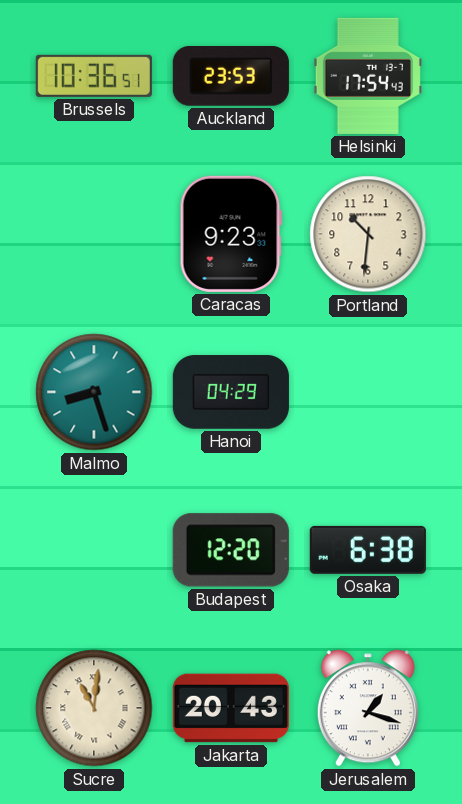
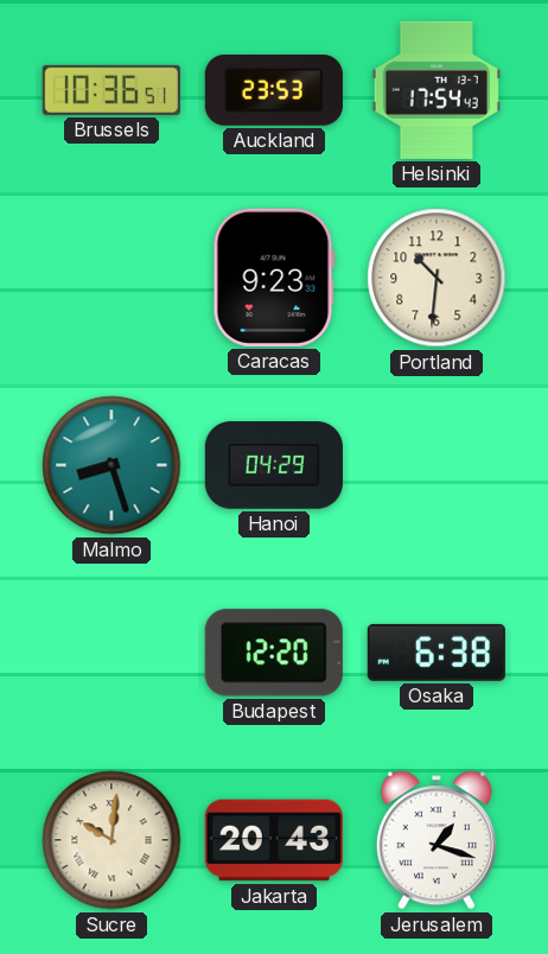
Sucre: 11:01 -> 10:01 (111, 840)
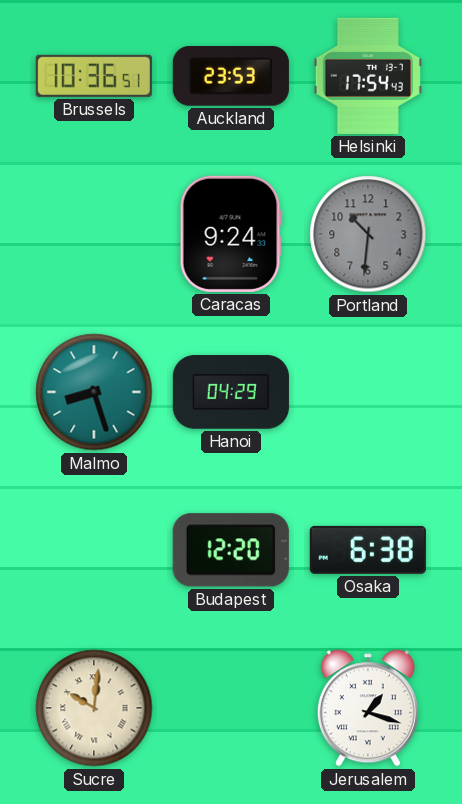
Caracas: 9:23 -> 9:24 (231, 234)
Portland dial: cream -> grey (368, 234)
Jakarta: 20:43 -> none (274, 840)
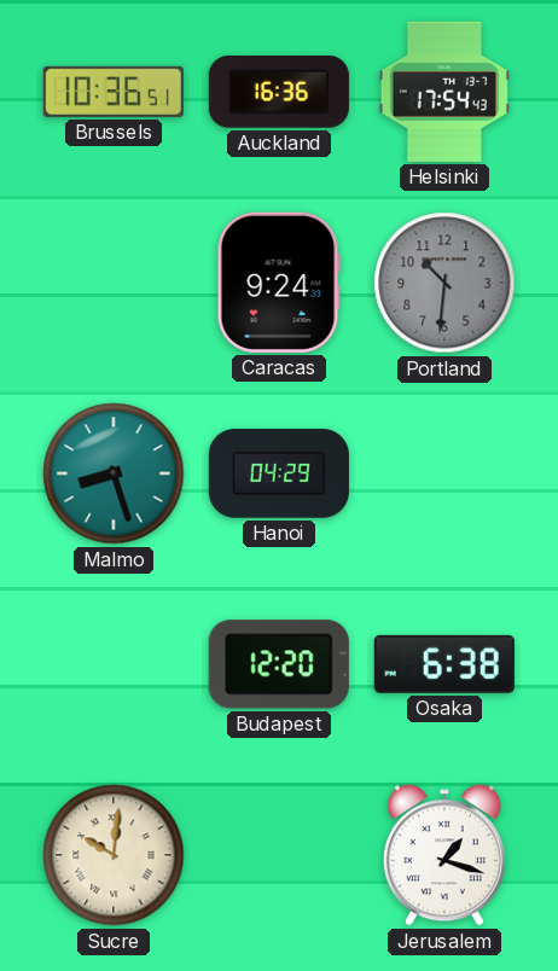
Auckland: 23:53 -> 16:36 (279, 93)
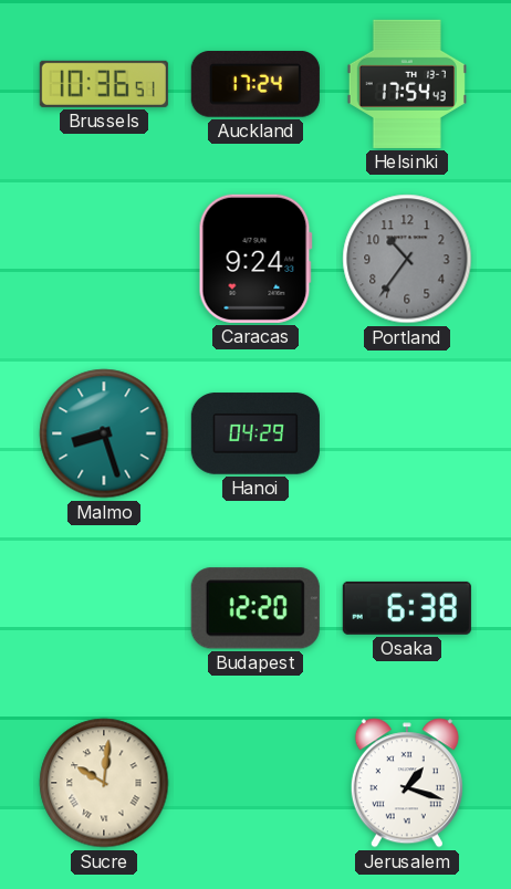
Auckland: 16:36 -> 17:24 (255, 85)
Portland: 10:31 -> 10:36 (407, 259)
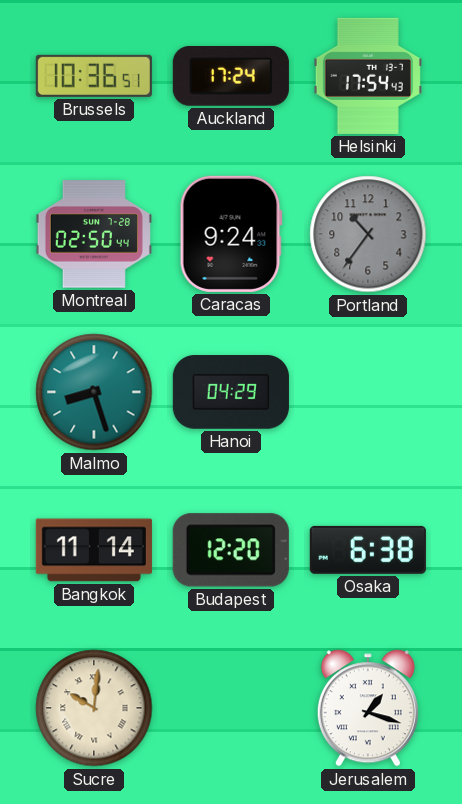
Montreal: none -> 02:50 (94, 234)
Bangkok: none -> 11:14 (94, 550)
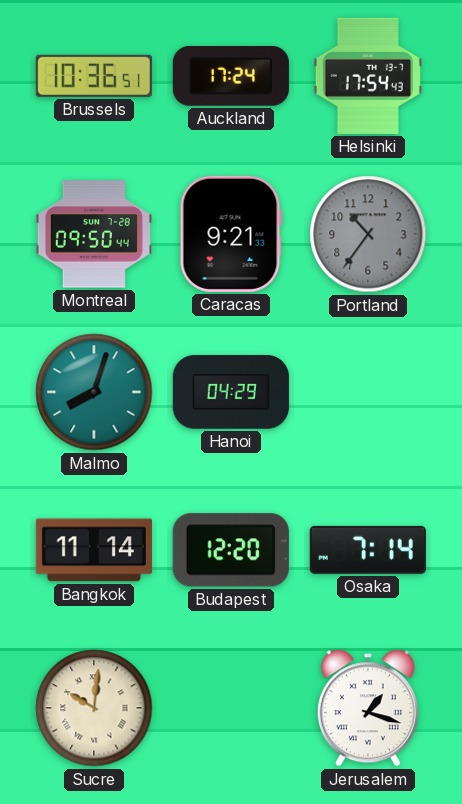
Montreal: 02:50 -> 09:50 (94, 234)
Caracas: 9:24 -> 9:21 (231, 234)
Malmo: 8:27 -> 8:03 (94, 392)
Osaka: 6:38 -> 7:14 (368, 550)
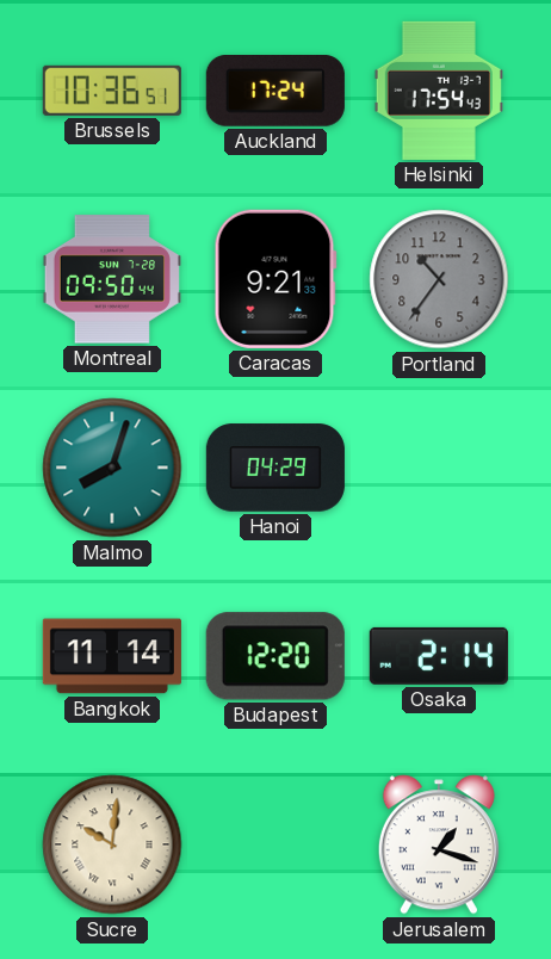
Osaka: 7:14 -> 2:14 (439, 656)
